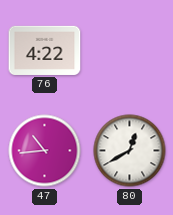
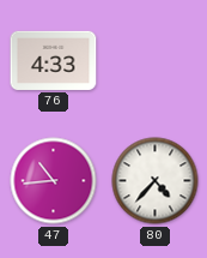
76: 4:22 -> 4:33 (54, 60)
80: 12:40 -> 4:37 (156, 181)
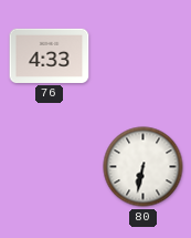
47: 10:44 -> none (54, 181)
80: 4:37 -> 6:32 (144, 167)
